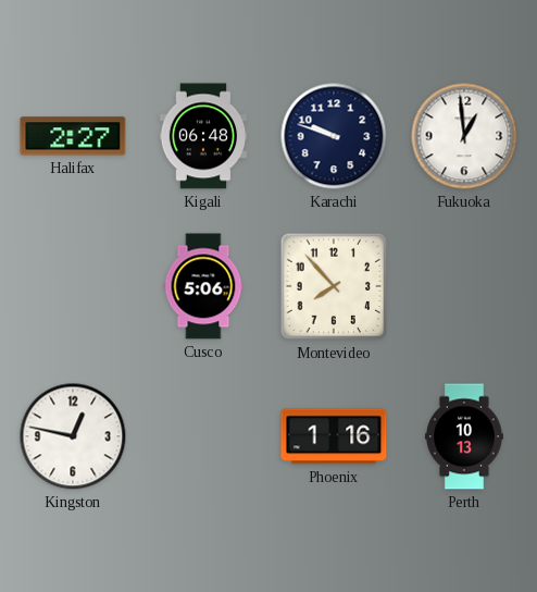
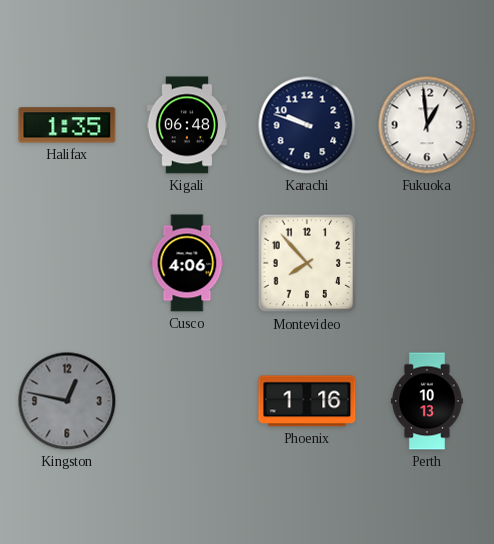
Halifax: 2:27 -> 1:35 (67, 125)
Cusco: 5:06 -> 4:06 (187, 263)
Kingston dial: white -> grey (67, 401)
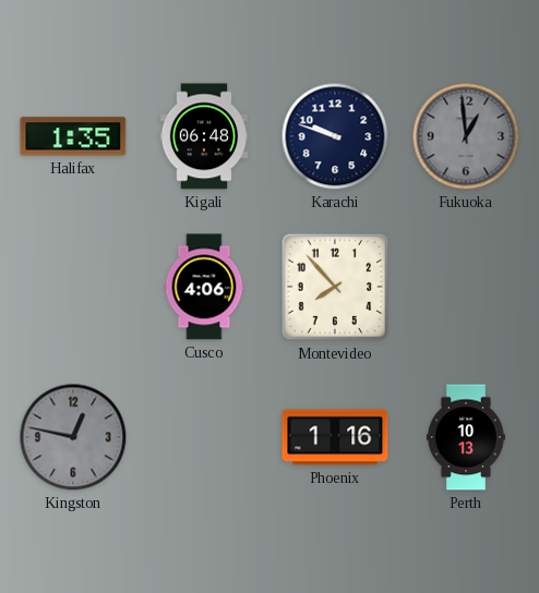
Fukuoka dial: white -> grey (466, 136)
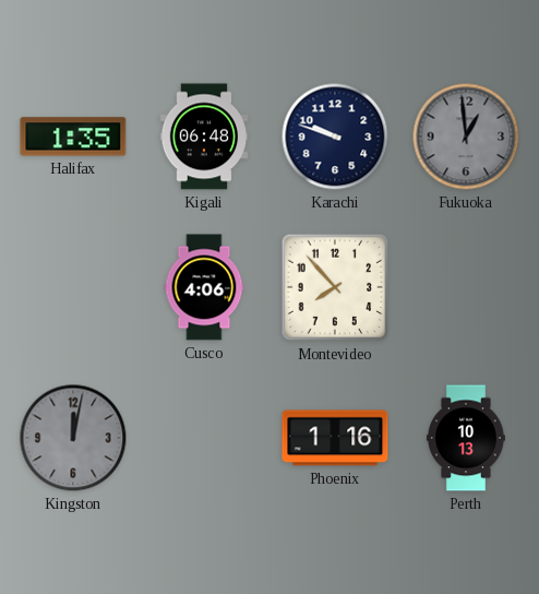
Kingston: 12:47 -> 12:02 (73, 438)
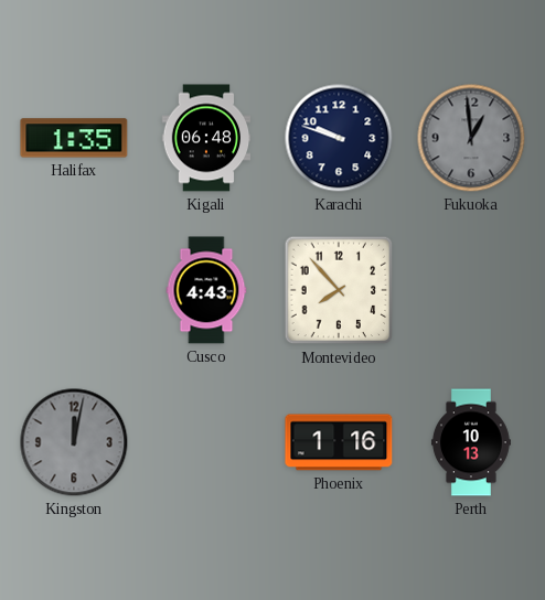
Cusco: 4:06 -> 4:43 (206, 290)
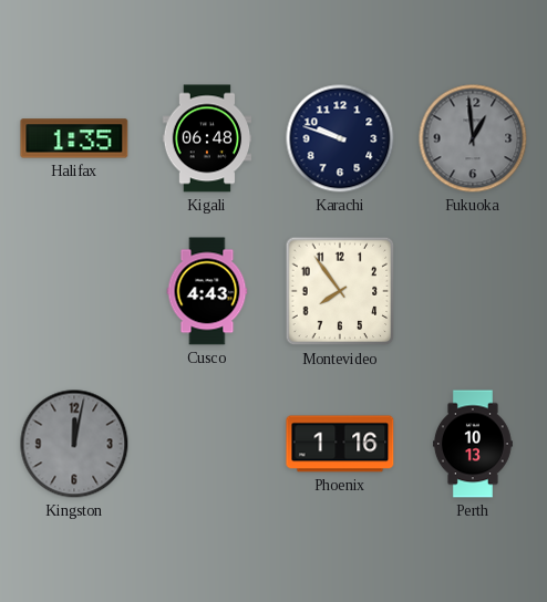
Montevideo: 7:53 -> 7:54 (340, 291)
